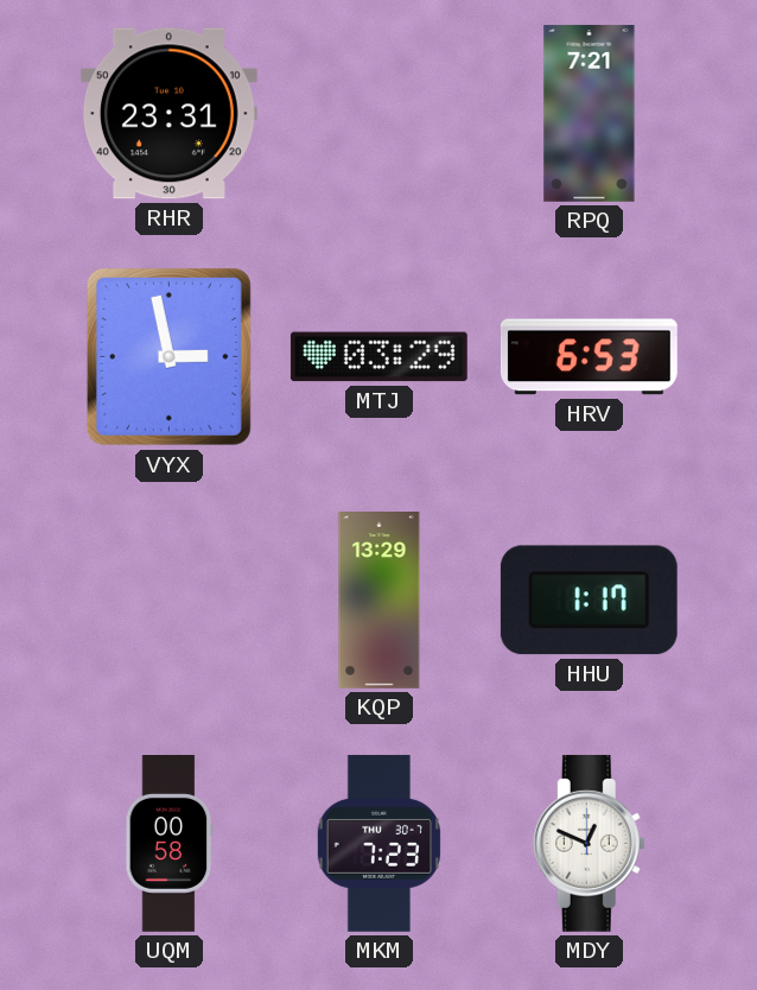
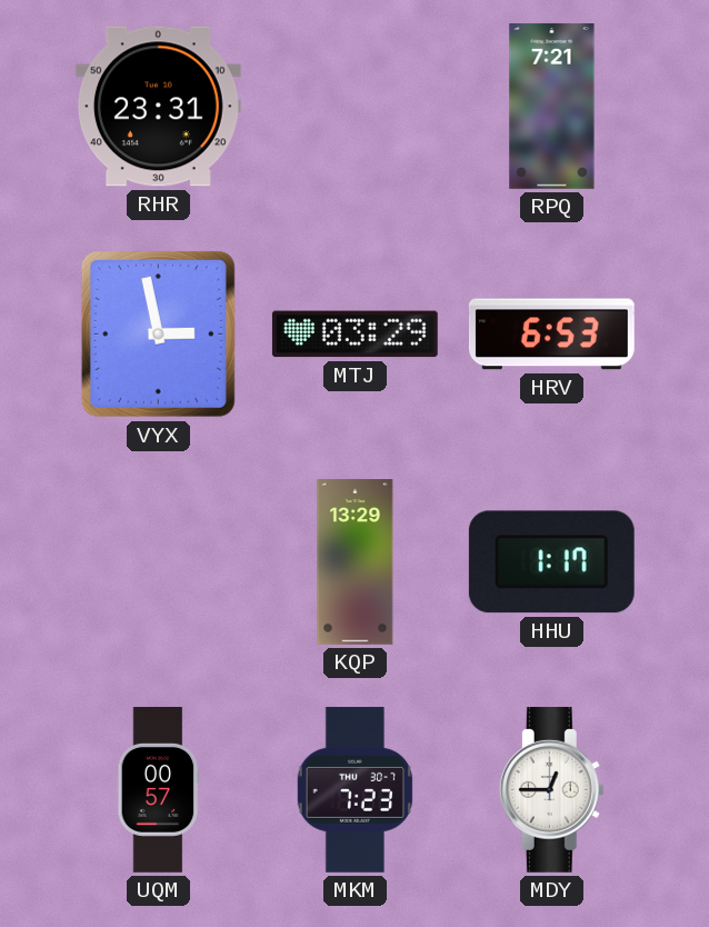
UQM: 00:58 -> 00:57 (159, 790)
MDY: 12:49 -> 12:45 (551, 789)
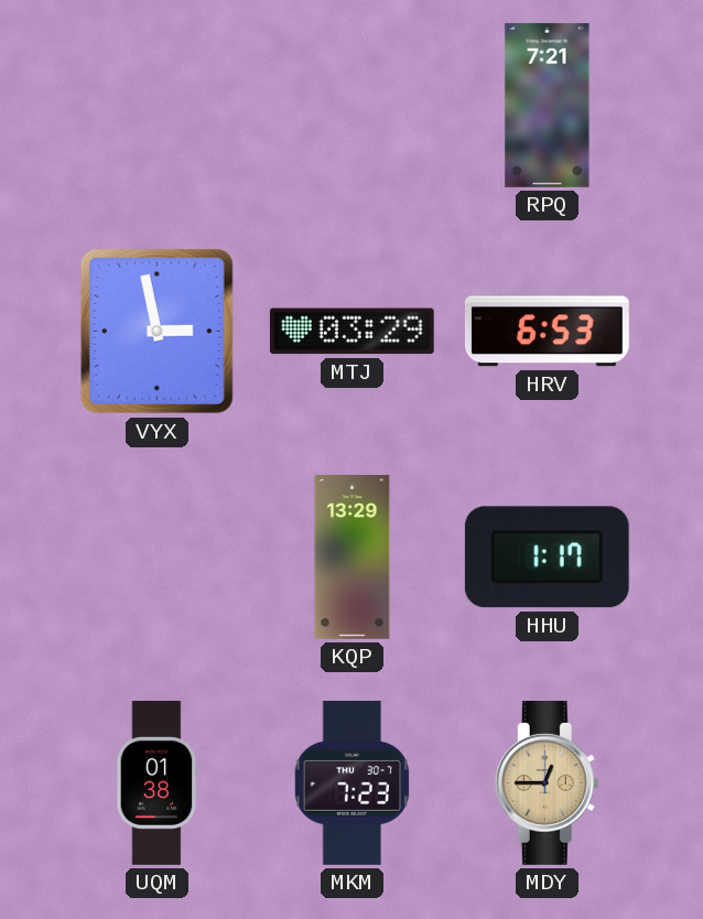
RHR: 23:31 -> none (158, 107)
UQM: 00:57 -> 01:38 (158, 783)
MDY dial: white -> champagne (547, 782)
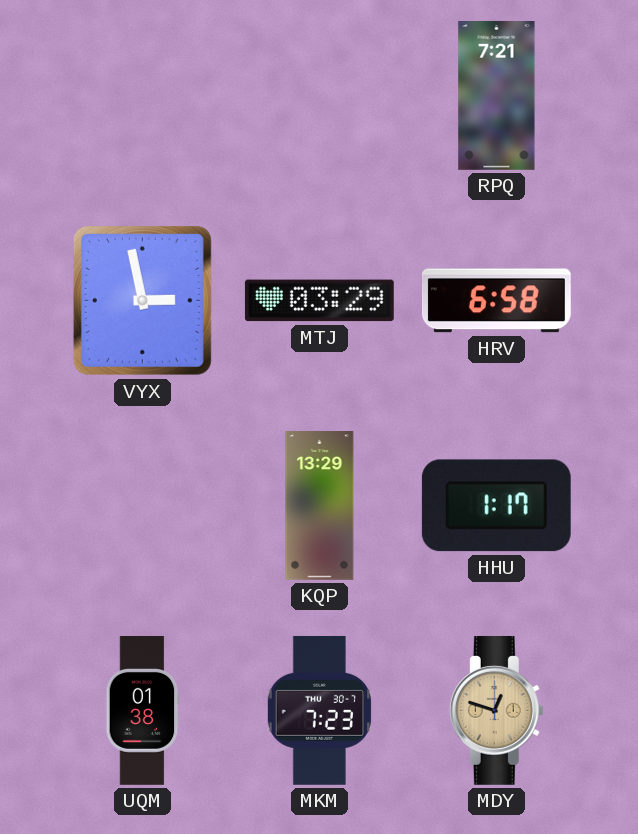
HRV: 6:53 -> 6:58 (496, 301)
MDY: 12:45 -> 12:48 (496, 710)
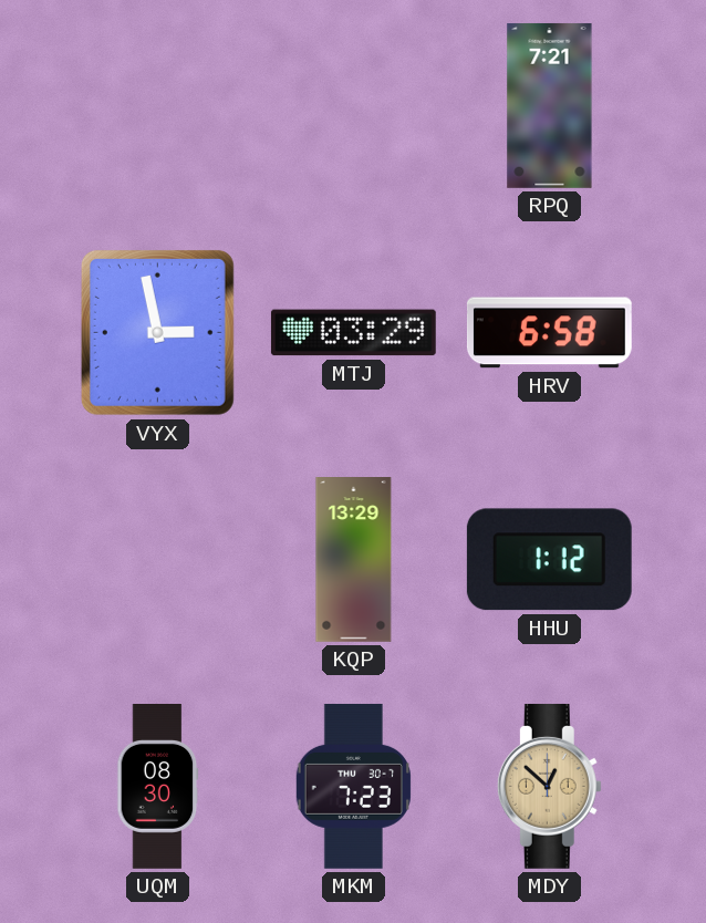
HHU: 1:17 -> 1:12 (549, 560)
UQM: 01:38 -> 08:30 (158, 787)
MDY: 12:48 -> 12:52 (549, 786)
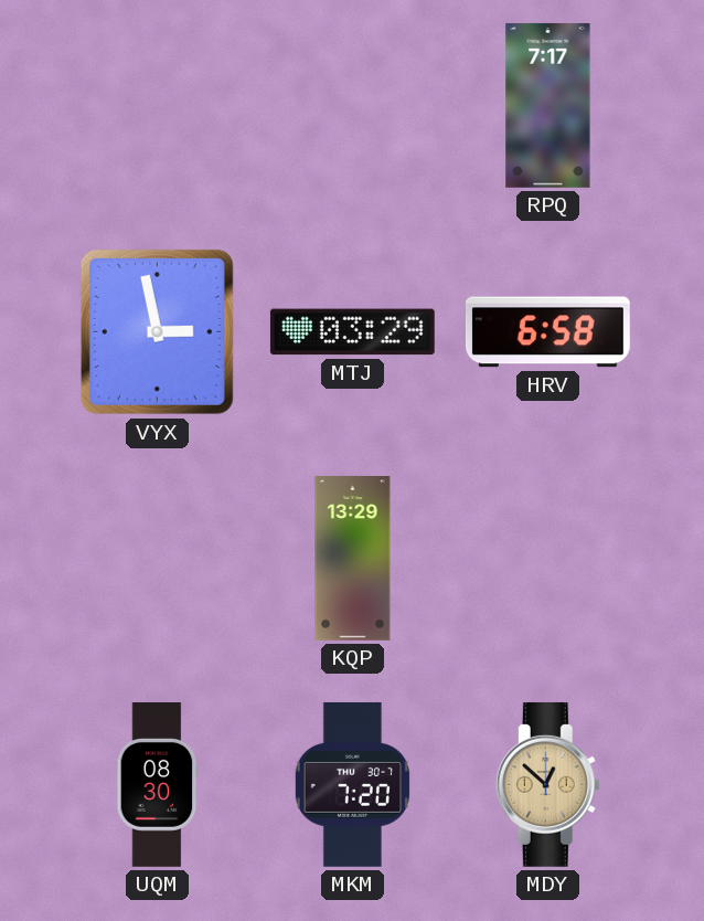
RPQ: 7:21 -> 7:17 (548, 105)
HHU: 1:12 -> none (549, 560)
MKM: 7:23 -> 7:20 (352, 784)
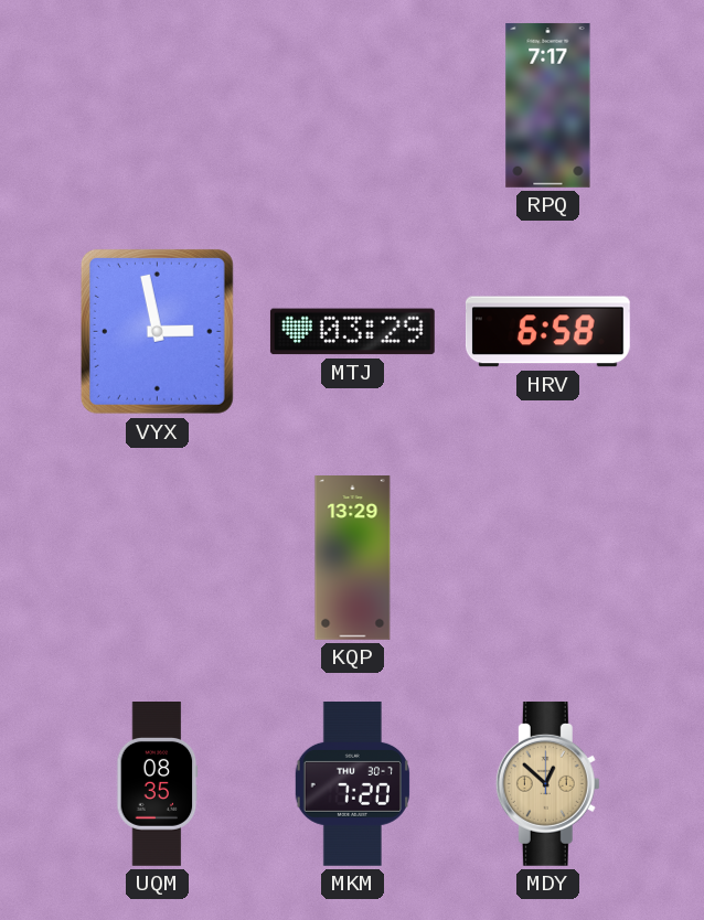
UQM: 08:30 -> 08:35 (158, 784)
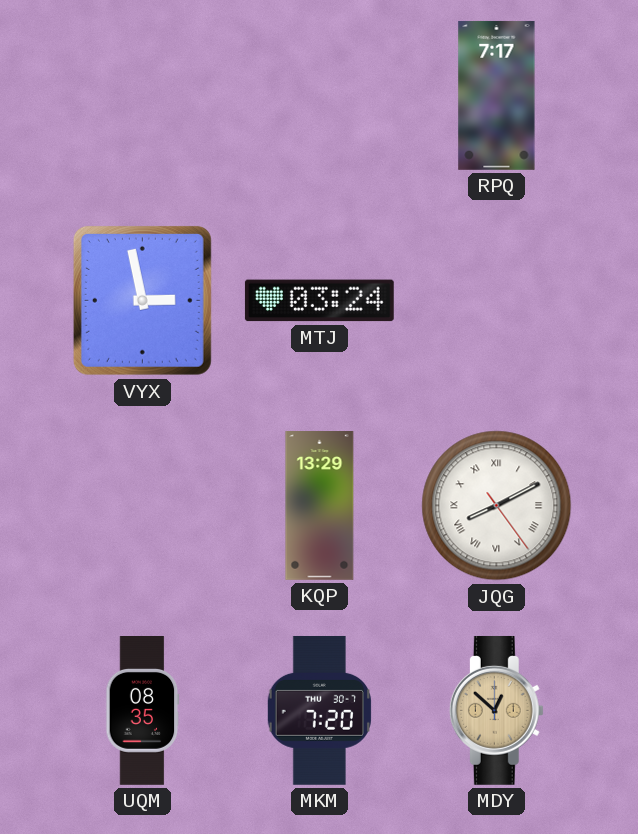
MTJ: 03:29 -> 03:24 (319, 301)
HRV: 6:58 -> none (547, 332)
JQG: none -> 8:10 (497, 506)
